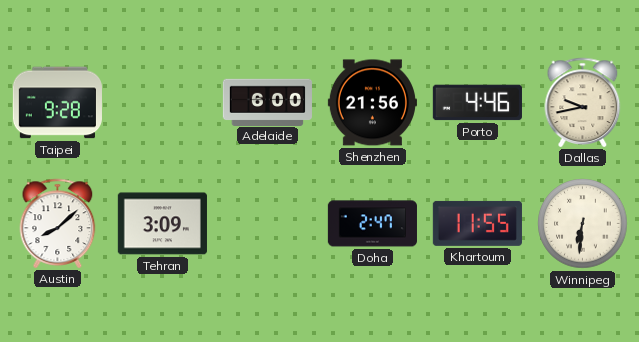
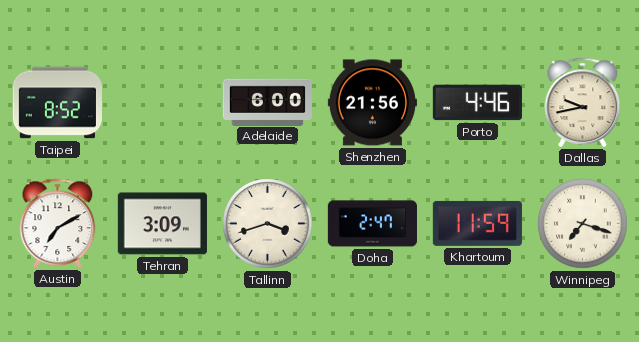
Taipei: 9:28 -> 8:52 (57, 103)
Austin: 8:08 -> 7:10 (58, 223)
Tallinn: none -> 3:42 (268, 224)
Khartoum: 11:55 -> 11:59 (477, 223)
Winnipeg: 6:31 -> 7:18 (583, 224)
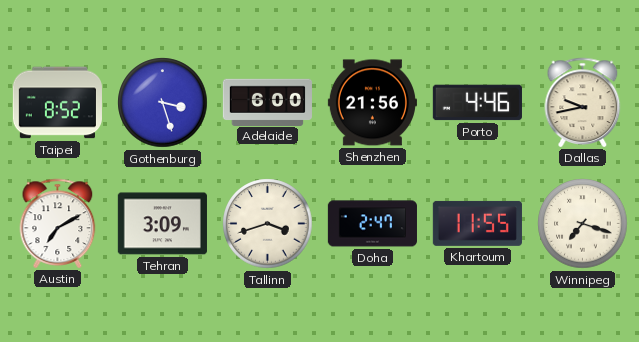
Gothenburg: none -> 3:27 (163, 103)
Khartoum: 11:59 -> 11:55 (477, 223)
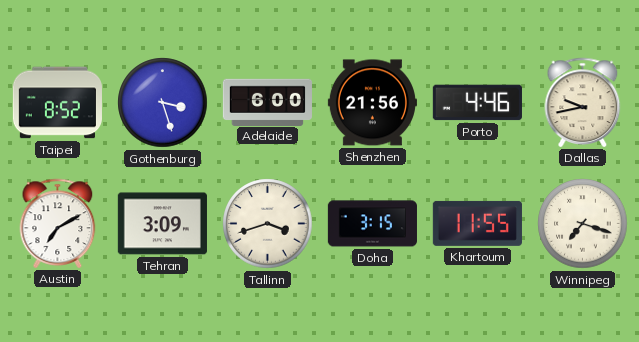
Doha: 2:47 -> 3:15 (372, 224)
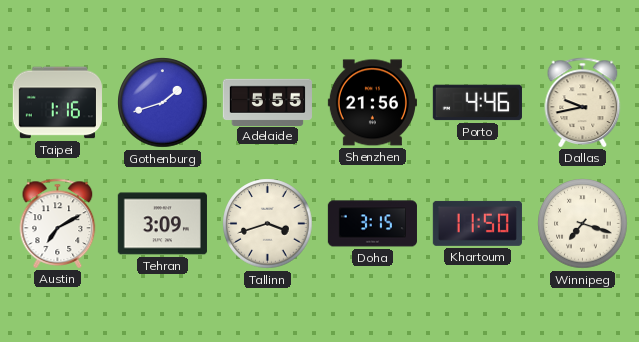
Taipei: 8:52 -> 1:16 (57, 103)
Gothenburg: 3:27 -> 1:42 (163, 103)
Adelaide: 6:00 -> 5:55 (267, 102)
Khartoum: 11:55 -> 11:50 (477, 223)
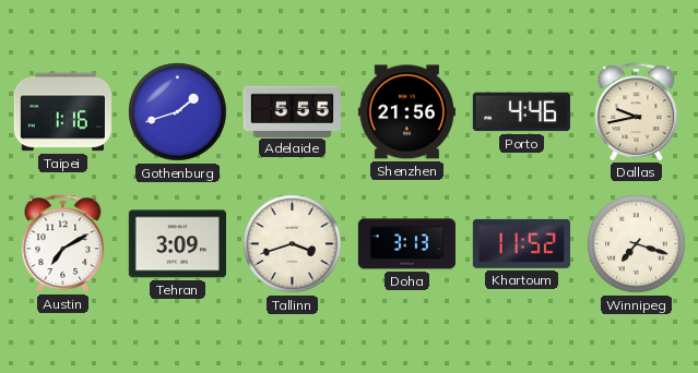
Doha: 3:15 -> 3:13 (406, 244)
Khartoum: 11:50 -> 11:52 (521, 243)
